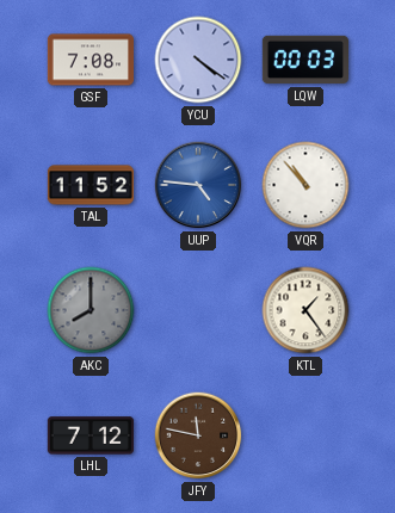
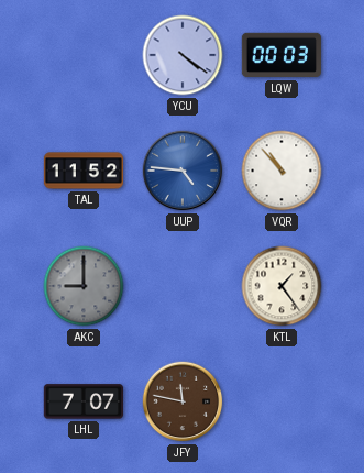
GSF: 7:08 -> none (90, 60)
AKC: 8:00 -> 9:00 (84, 286)
LHL: 7:12 -> 7:07 (82, 402)
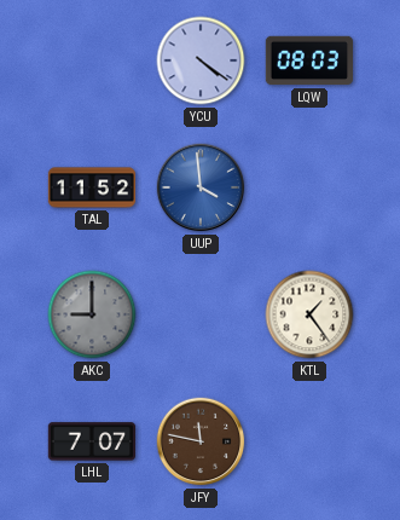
LQW: 00:03 -> 08:03 (308, 60)
UUP: 4:46 -> 3:59 (201, 187)
VQR: 10:53 -> none (282, 170)
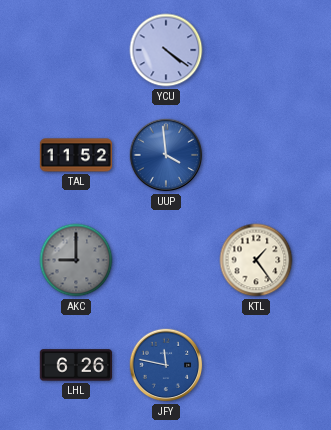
LQW: 08:03 -> none (308, 60)
LHL: 7:07 -> 6:26 (75, 365)
JFY dial: brown -> blue (166, 365)
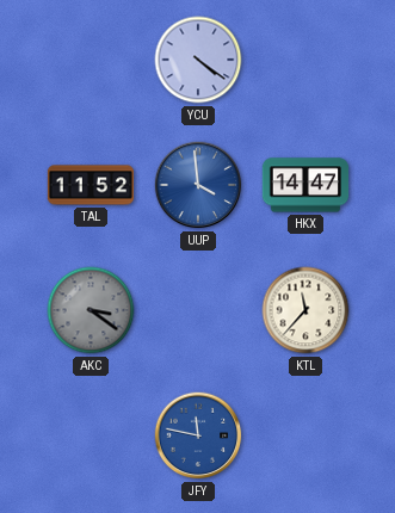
HKX: none -> 14:47 (305, 185)
AKC: 9:00 -> 3:21 (91, 310)
KTL: 1:24 -> 11:37 (305, 310)
LHL: 6:26 -> none (75, 365)
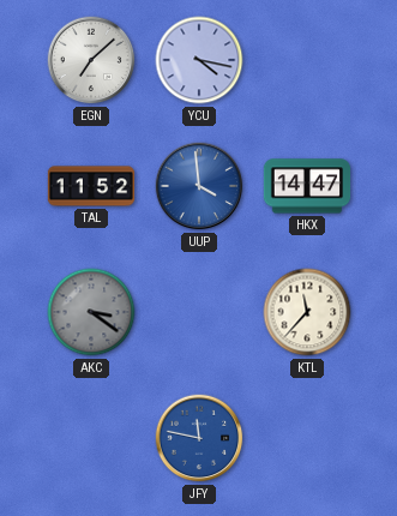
EGN: none -> 7:08 (91, 60)
YCU: 4:21 -> 4:17 (199, 60)
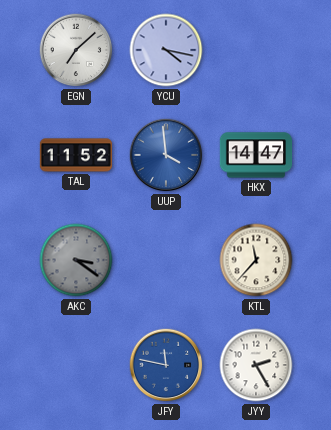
JYY: none -> 2:25 (256, 365)
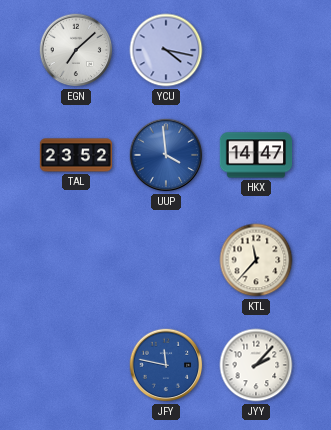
TAL: 11:52 -> 23:52 (76, 155)
AKC: 3:21 -> none (76, 260)
JYY: 2:25 -> 2:07 (256, 365)
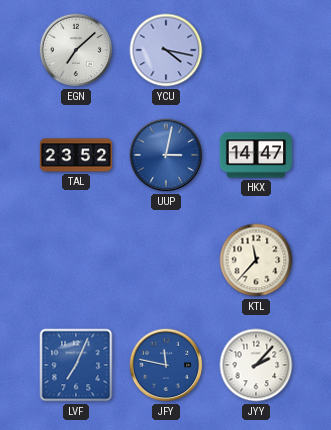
UUP: 3:59 -> 3:02 (166, 155)
LVF: none -> 7:04 (76, 365)
